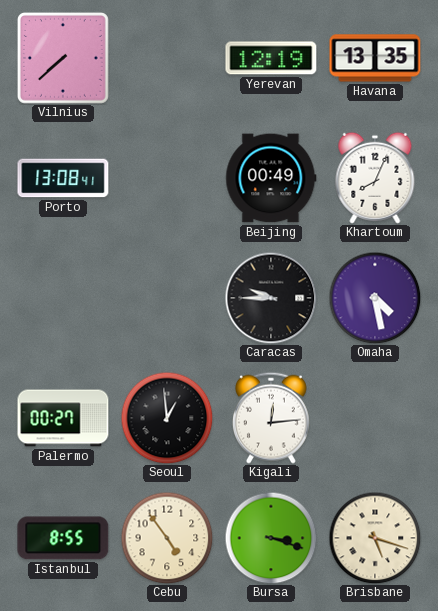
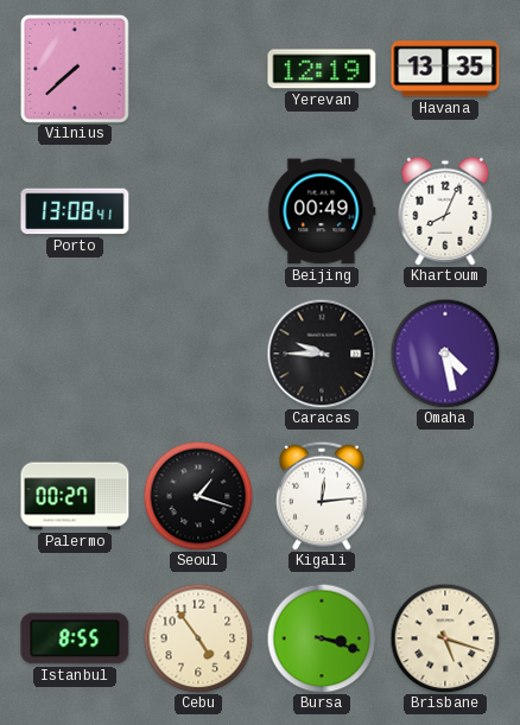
Seoul: 12:59 -> 1:18 (198, 496)
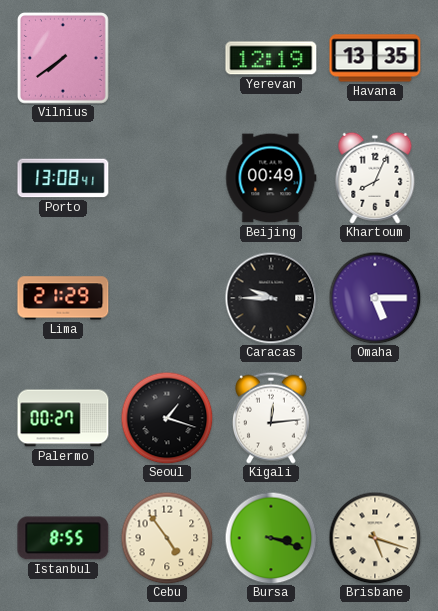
Vilnius: 7:38 -> 7:39 (63, 58)
Lima: none -> 21:29 (63, 298)
Omaha: 4:28 -> 5:15 (375, 298)
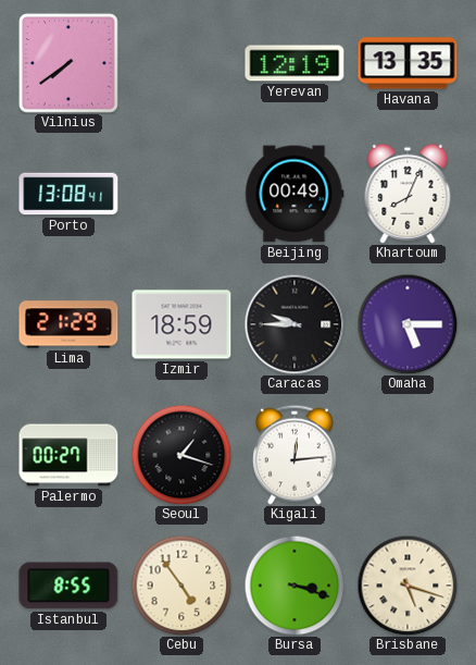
Izmir: none -> 18:59 (181, 324)
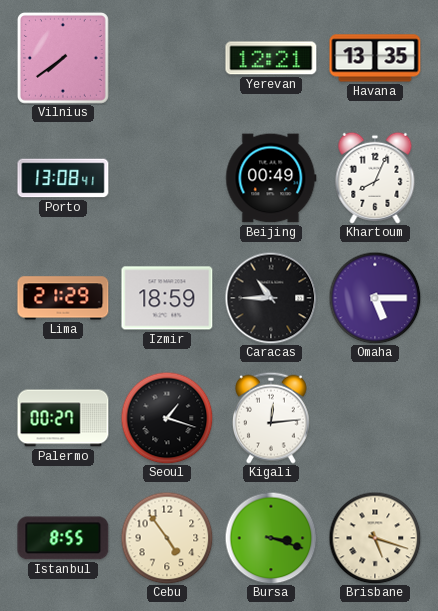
Yerevan: 12:19 -> 12:21 (271, 58)
Caracas: 9:45 -> 10:45 (271, 298)
